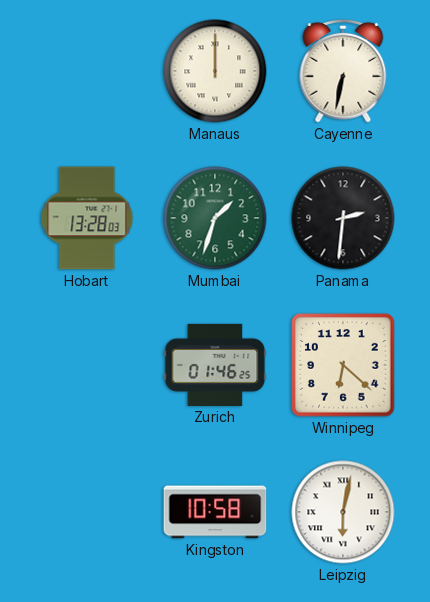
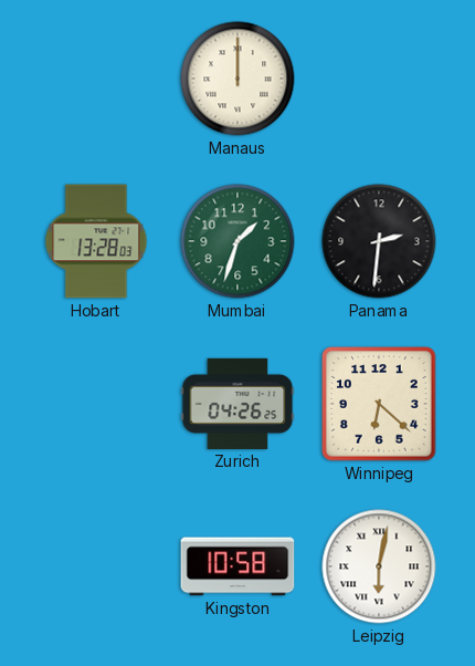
Cayenne: 6:32 -> none (343, 71)
Zurich: 01:46 -> 04:26 (237, 404)
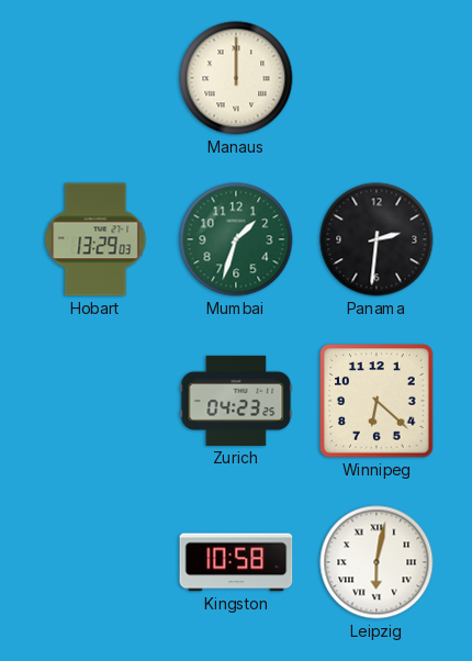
Hobart: 13:28 -> 13:29 (95, 239)
Zurich: 04:26 -> 04:23 (236, 401)
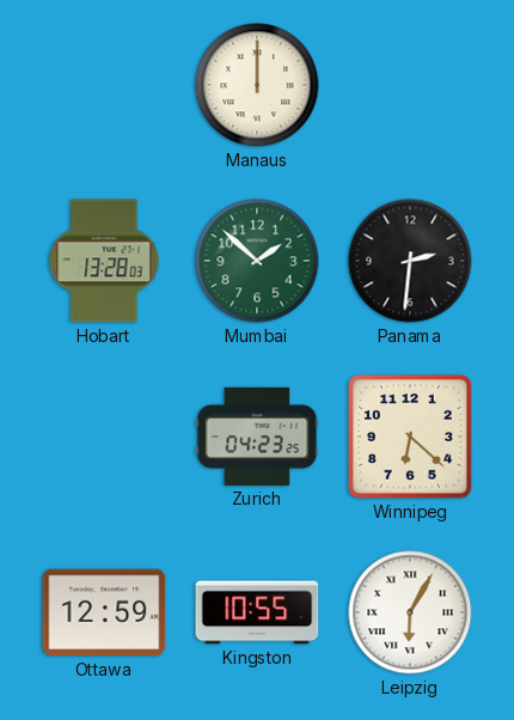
Hobart: 13:29 -> 13:28 (104, 261)
Mumbai: 1:33 -> 1:52 (257, 261)
Ottawa: none -> 12:59 (104, 612)
Kingston: 10:58 -> 10:55 (257, 612)
Leipzig: 6:02 -> 6:05 (410, 612)
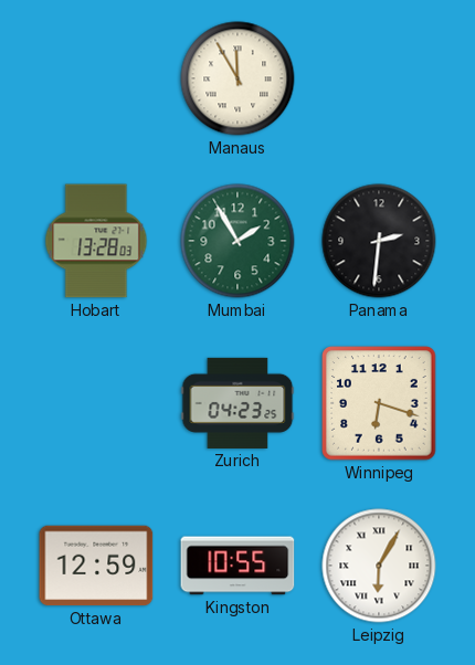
Manaus: 12:00 -> 11:55 (237, 78)
Mumbai: 1:52 -> 1:55 (237, 241)
Winnipeg: 6:22 -> 6:18 (379, 403)
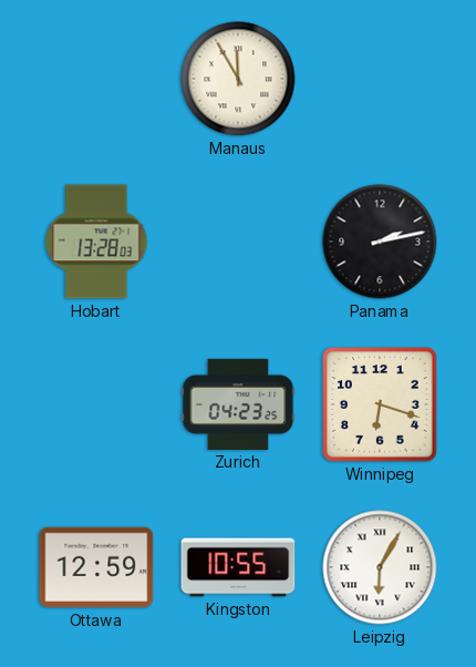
Mumbai: 1:55 -> none (237, 241)
Panama: 2:31 -> 2:13 (380, 242)
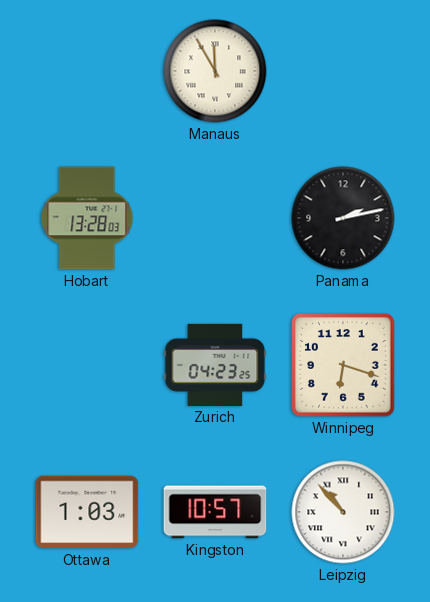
Ottawa: 12:59 -> 1:03 (87, 512)
Kingston: 10:55 -> 10:57 (215, 512)
Leipzig: 6:05 -> 10:53 (343, 512)
